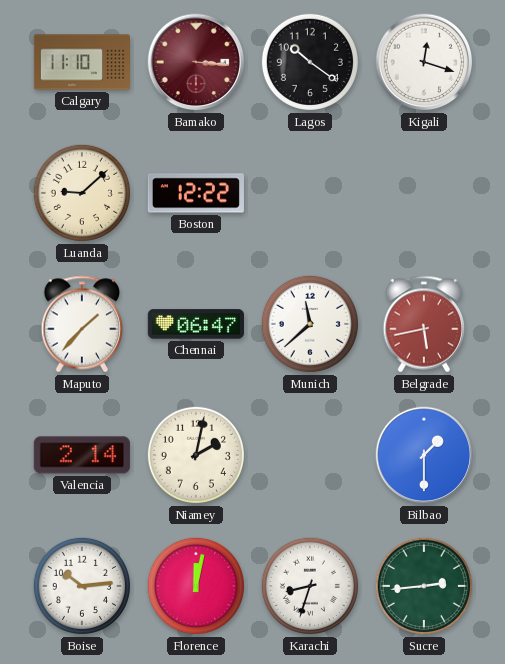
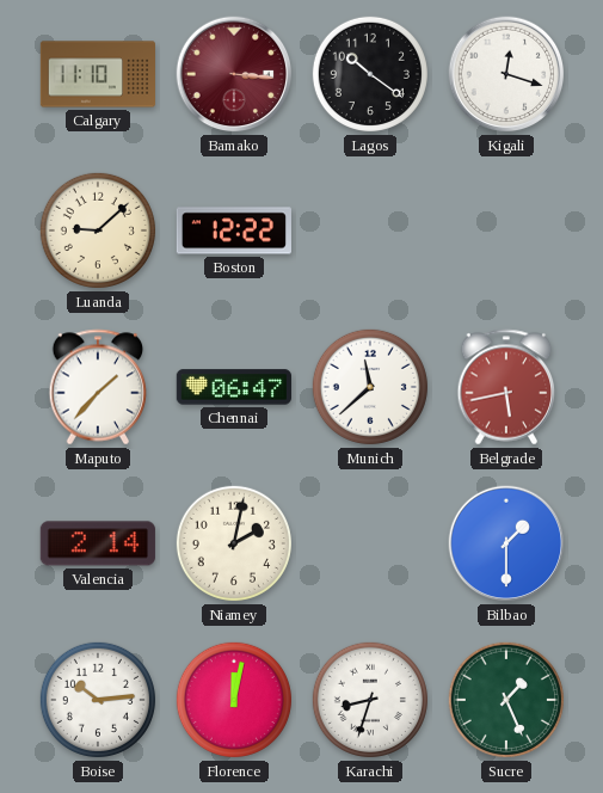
Sucre: 2:44 -> 1:26 (506, 700)
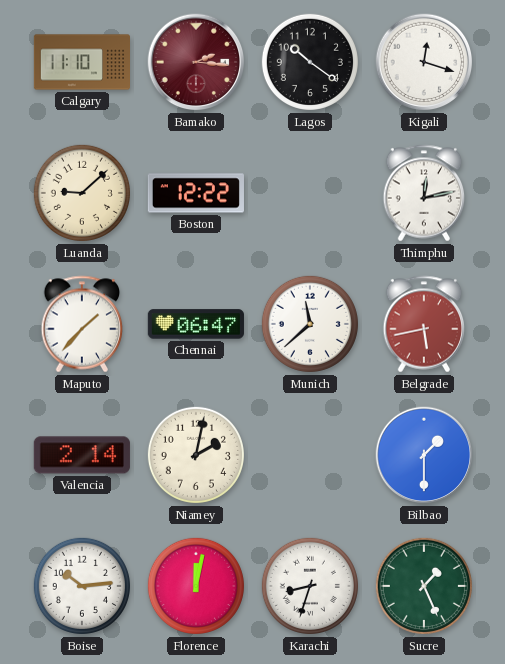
Bamako: 3:16 -> 2:16 (196, 62)
Thimphu: none -> 12:13 (424, 193)
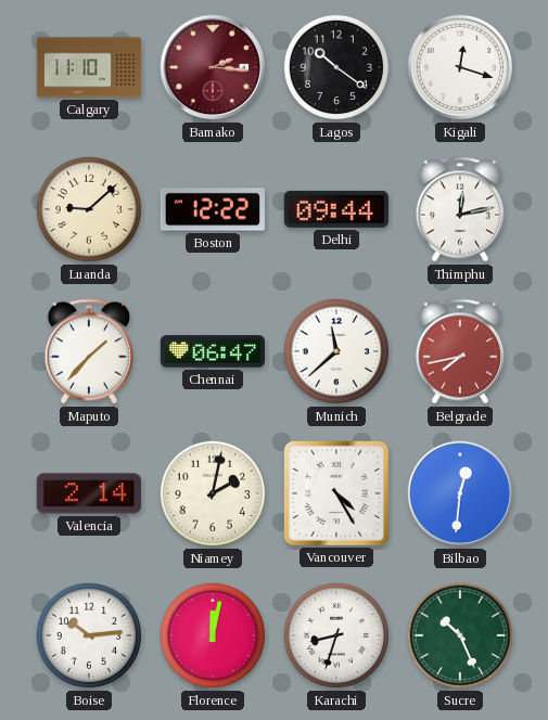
Delhi: none -> 09:44 (336, 209)
Belgrade: 5:43 -> 7:43 (460, 351)
Vancouver: none -> 4:25 (336, 493)
Bilbao: 1:30 -> 12:31 (460, 493)
Sucre: 1:26 -> 10:26 (460, 635)
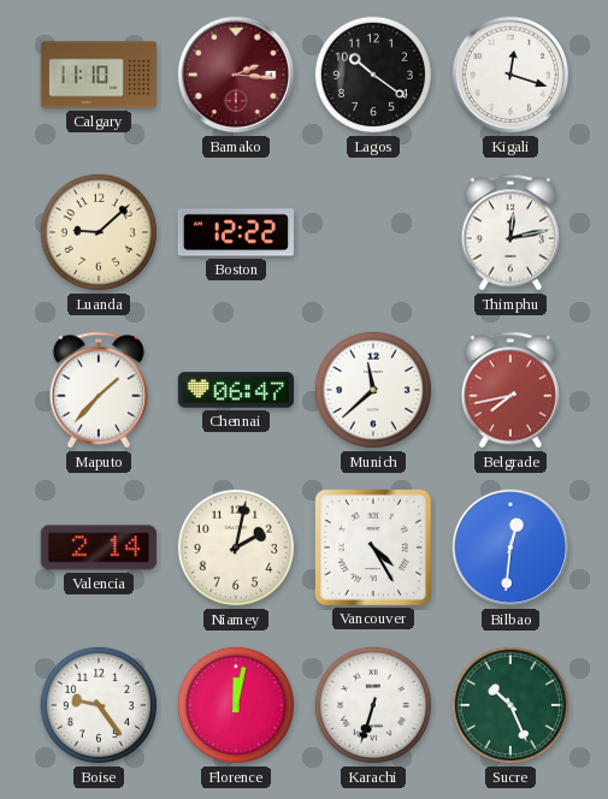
Delhi: 09:44 -> none (336, 209)
Boise: 10:14 -> 9:24 (99, 705)
Karachi: 8:33 -> 6:33 (373, 705)
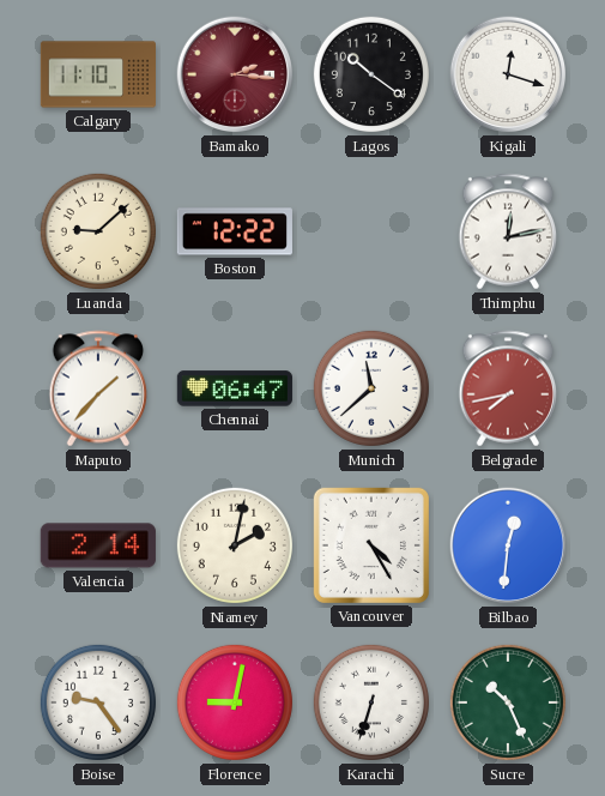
Florence: 12:02 -> 9:02 (235, 702)
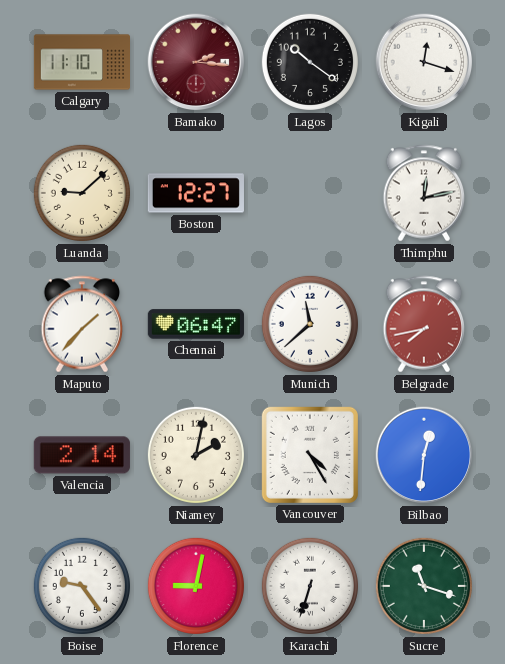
Boston: 12:22 -> 12:27 (196, 193)
Sucre: 10:26 -> 11:18 (424, 586)
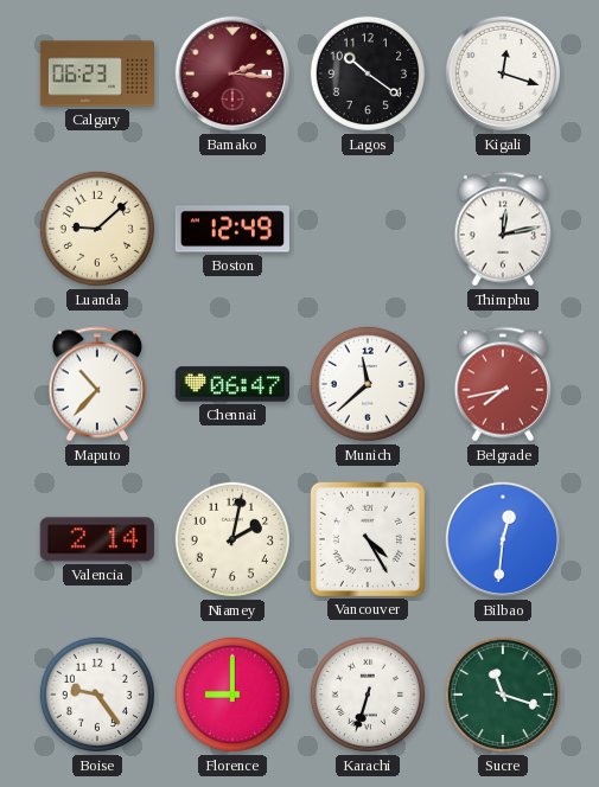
Calgary: 11:10 -> 06:23 (96, 73)
Boston: 12:27 -> 12:49 (232, 229)
Maputo: 1:37 -> 10:37 (97, 384)
Florence: 9:02 -> 9:00 (232, 695)
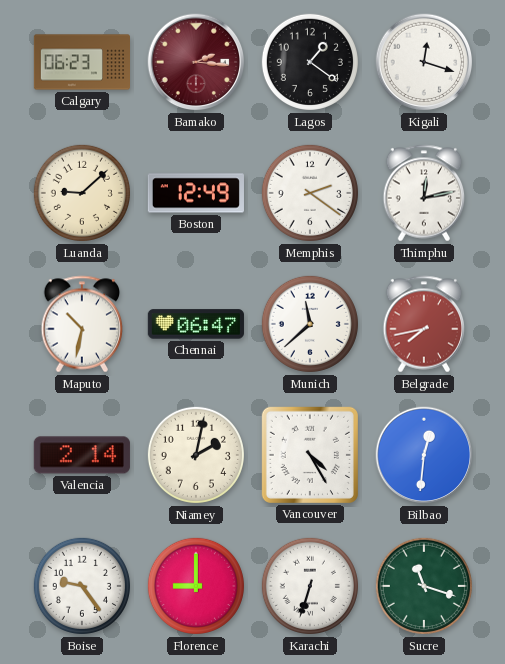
Lagos: 10:21 -> 1:21 (310, 62)
Memphis: none -> 2:21 (310, 193)
Maputo: 10:37 -> 10:32 (82, 324)
